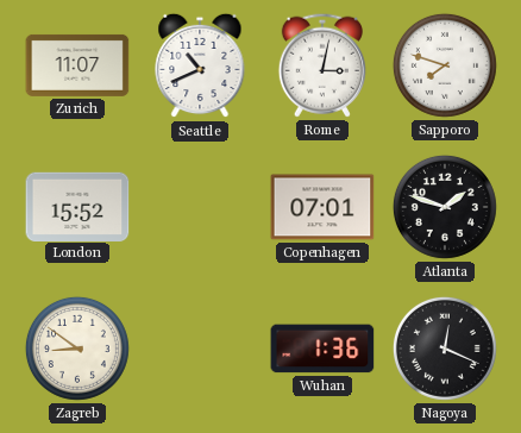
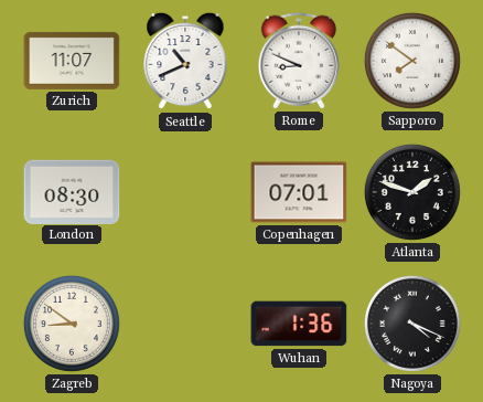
Rome: 3:02 -> 8:49 (299, 61)
Sapporo: 7:48 -> 7:51 (412, 61)
London: 15:52 -> 08:30 (72, 191)
Nagoya: 12:19 -> 4:19 (412, 324)
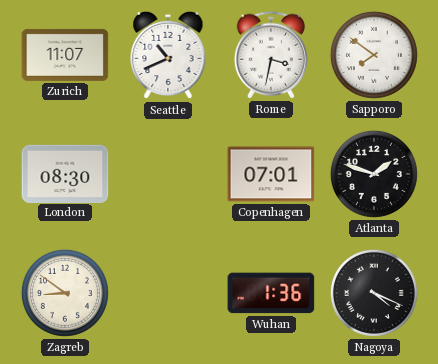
Rome: 8:49 -> 3:32 (271, 55)
